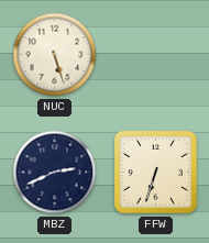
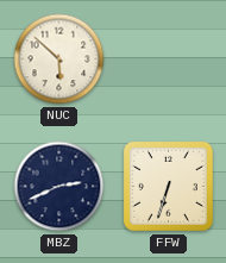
NUC: 5:27 -> 5:52 (59, 60)
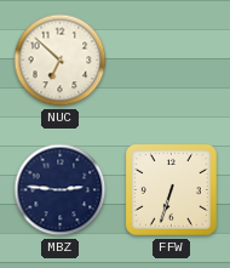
NUC: 5:52 -> 6:52 (61, 61)
MBZ: 2:41 -> 2:46 (61, 190)
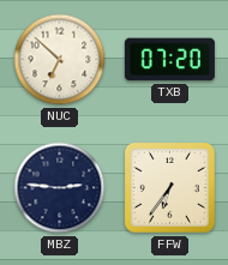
TXB: none -> 07:20 (169, 60)
FFW: 6:33 -> 6:36 (169, 187)
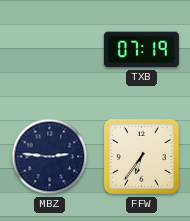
NUC: 6:52 -> none (60, 60)
TXB: 07:20 -> 07:19 (141, 50)
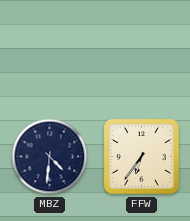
TXB: 07:19 -> none (141, 50)
MBZ: 2:46 -> 4:31 (50, 157)
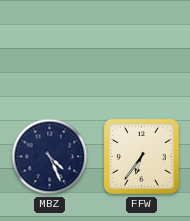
MBZ: 4:31 -> 4:26 (50, 157)
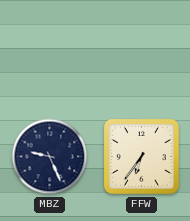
MBZ: 4:26 -> 9:26 (50, 157)
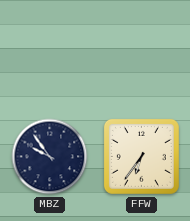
MBZ: 9:26 -> 9:54 (50, 157)
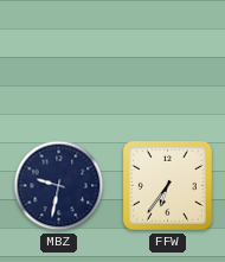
MBZ: 9:54 -> 9:32 (59, 186)
